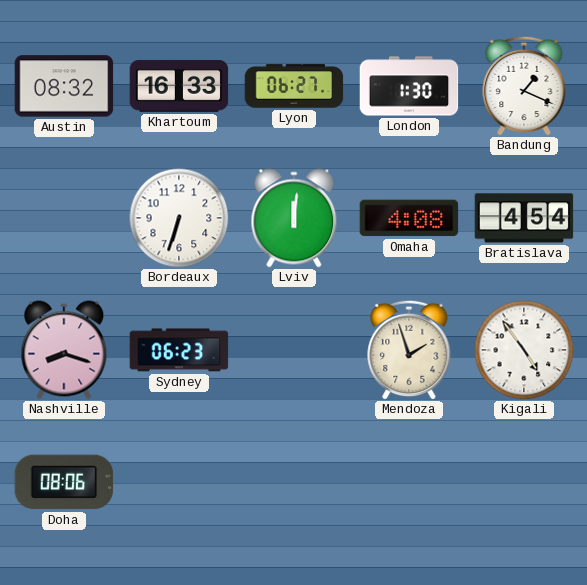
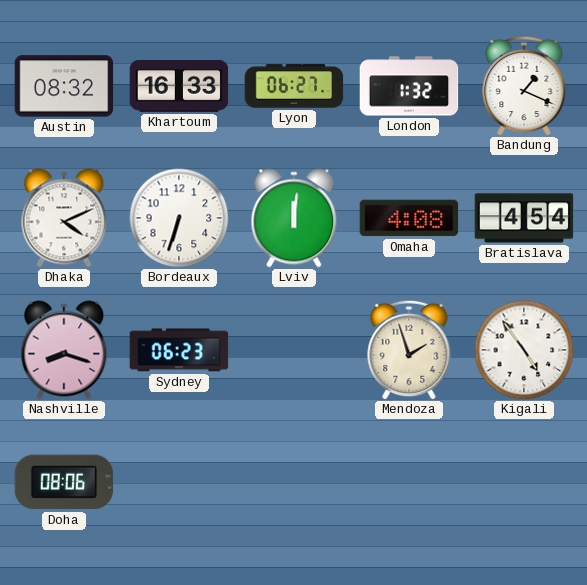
London: 1:30 -> 1:32 (409, 86)
Dhaka: none -> 4:11 (64, 218)
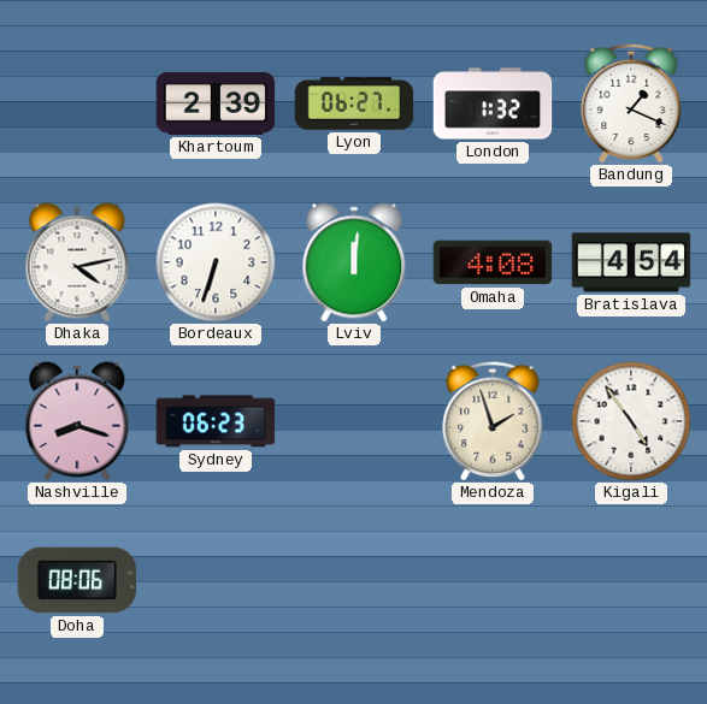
Austin: 08:32 -> none (64, 86)
Khartoum: 16:33 -> 2:39 (216, 103)
Dhaka: 4:11 -> 4:13 (77, 262)
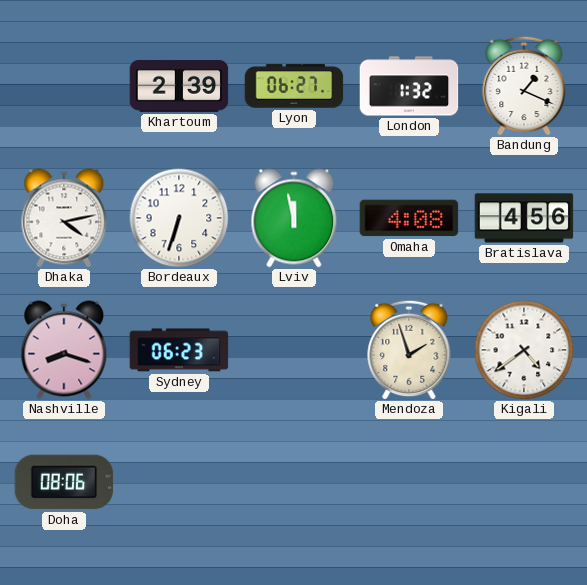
Lviv: 12:01 -> 11:58 (294, 218)
Bratislava: 4:54 -> 4:56 (524, 218)
Kigali: 4:54 -> 4:39 (524, 350)
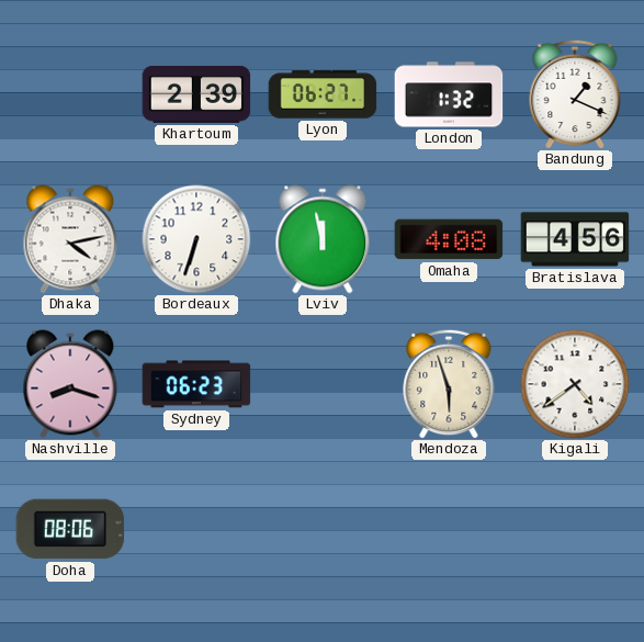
Mendoza: 1:57 -> 5:57 (449, 384)
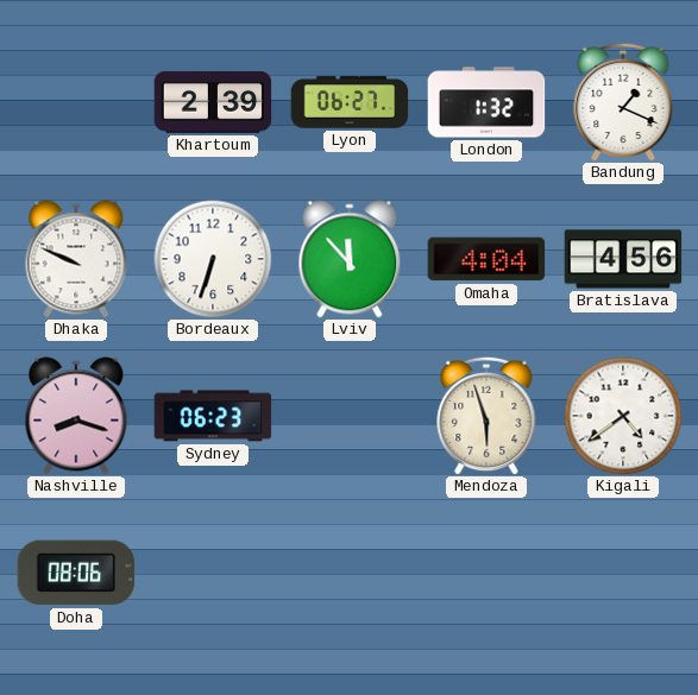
Dhaka: 4:13 -> 9:49 (76, 259)
Lviv: 11:58 -> 11:53 (350, 259)
Omaha: 4:08 -> 4:04 (486, 259)
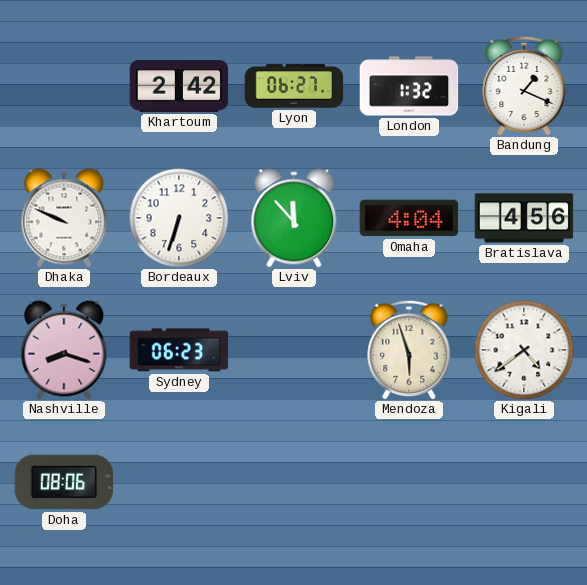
Khartoum: 2:39 -> 2:42 (179, 86)
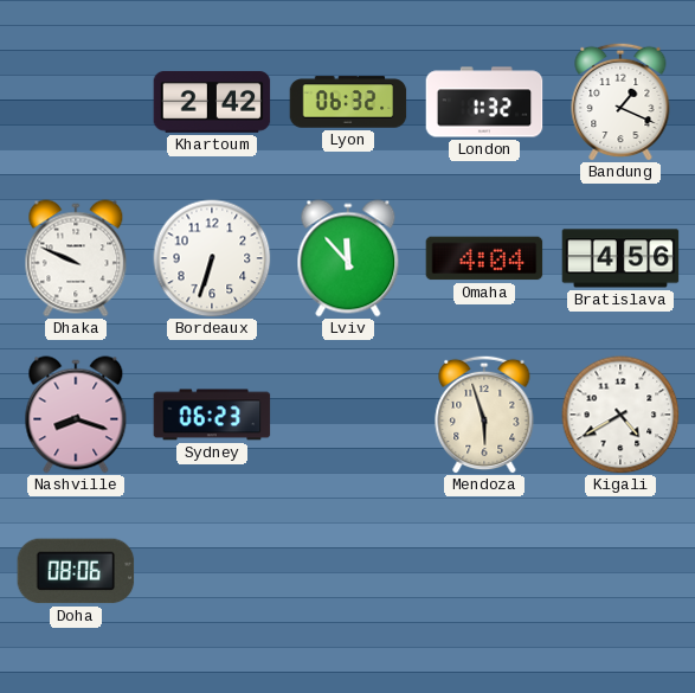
Lyon: 06:27 -> 06:32 (348, 102)
Kigali: 4:39 -> 4:40 (620, 415)
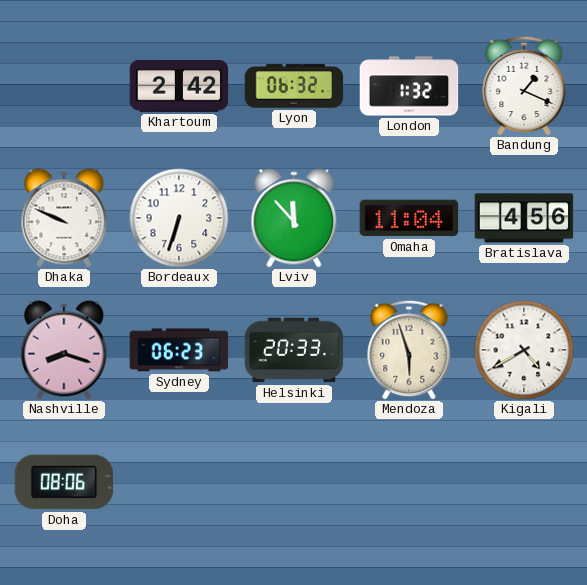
Omaha: 4:04 -> 11:04 (409, 218)
Helsinki: none -> 20:33 (294, 350)
